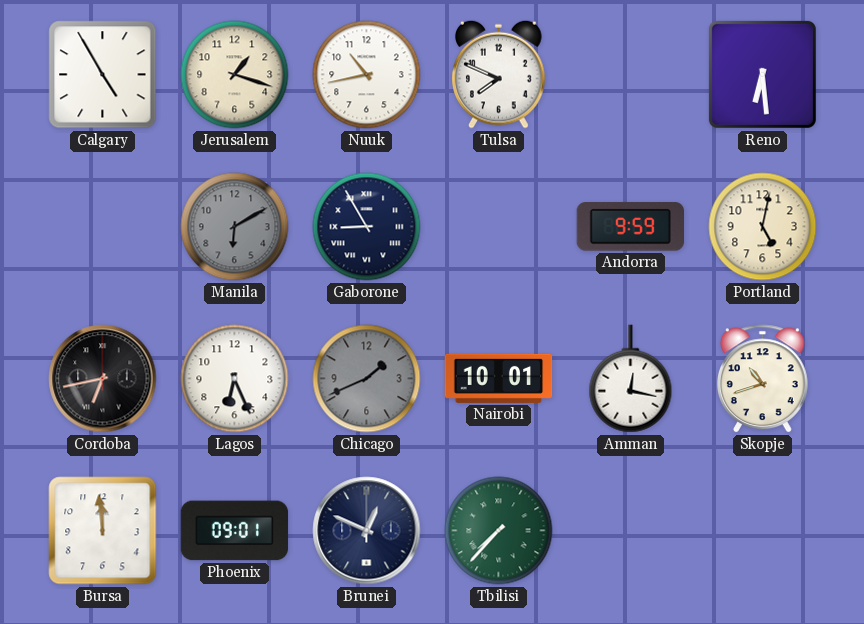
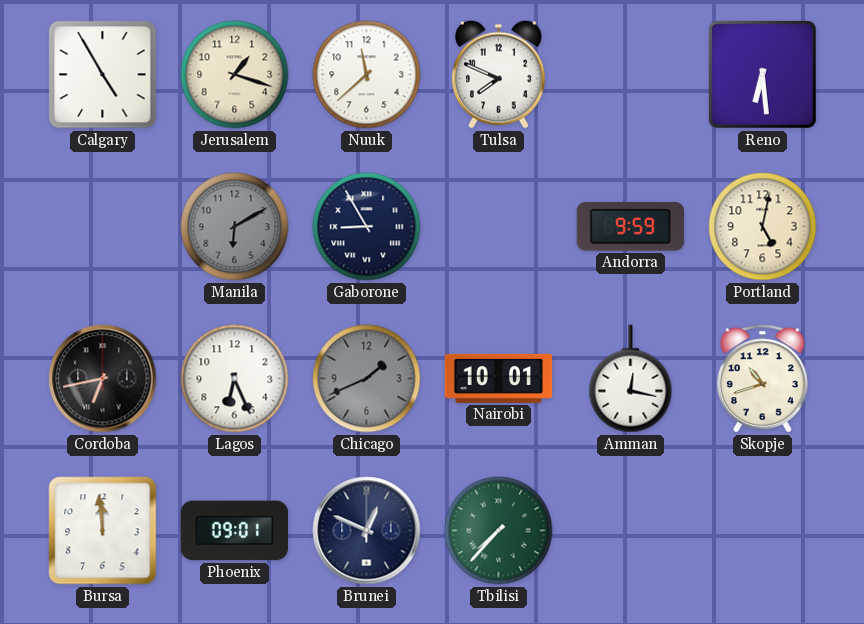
Nuuk: 10:43 -> 11:38 (367, 75)
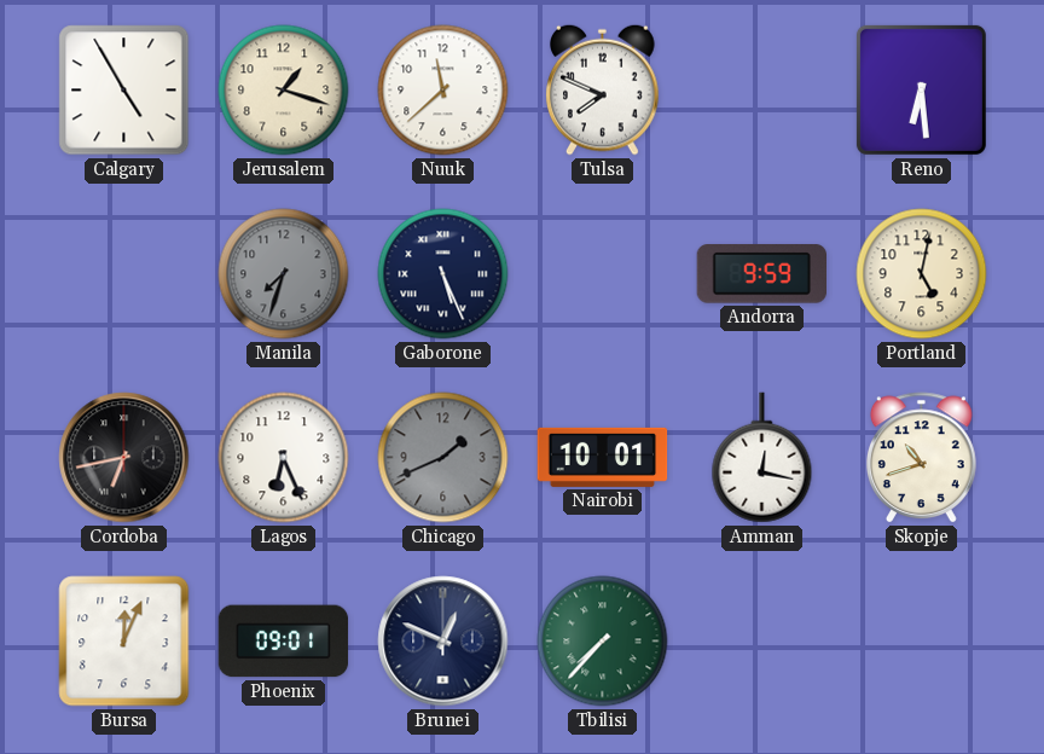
Manila: 6:10 -> 7:33 (284, 274)
Gaborone: 8:55 -> 5:26 (443, 274)
Bursa: 11:59 -> 12:04 (124, 642)
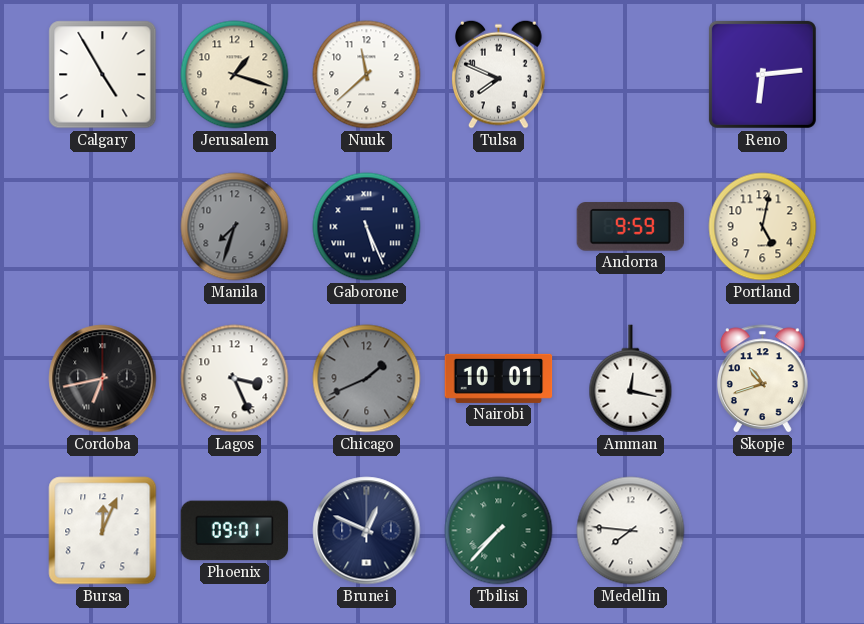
Reno: 6:29 -> 6:14 (762, 74)
Lagos: 6:26 -> 3:26 (235, 379)
Medellin: none -> 7:46 (631, 531)
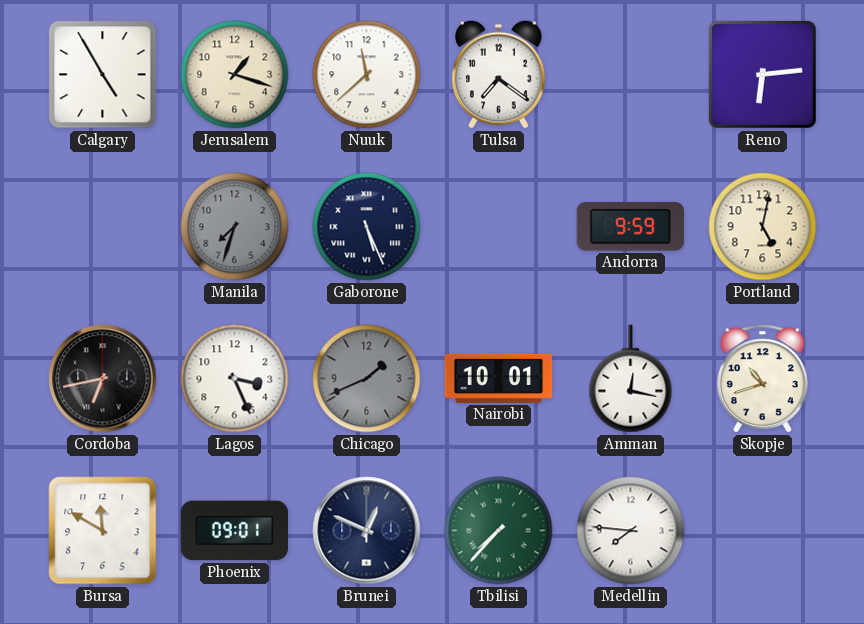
Tulsa: 7:49 -> 7:21 (499, 74)
Bursa: 12:04 -> 11:50 (103, 531)
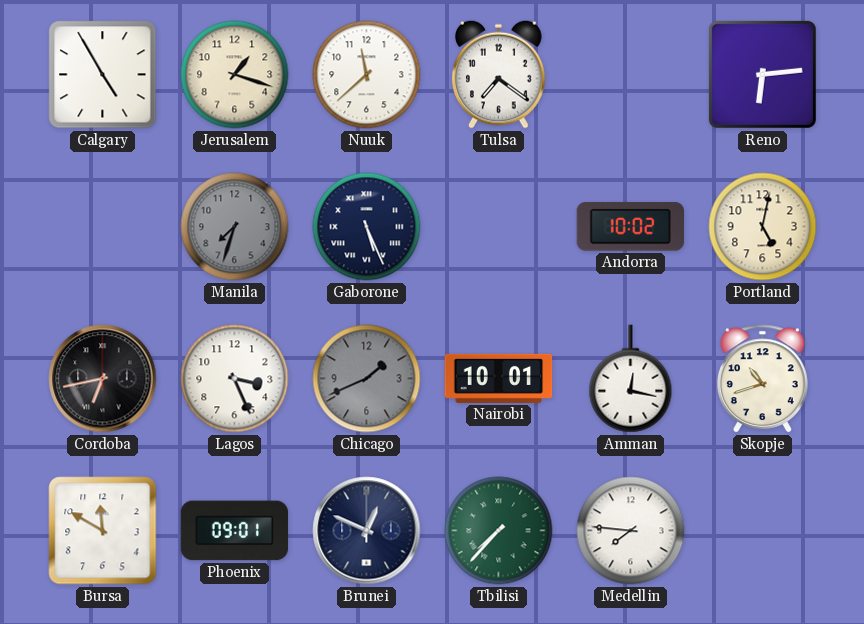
Andorra: 9:59 -> 10:02 (631, 227)
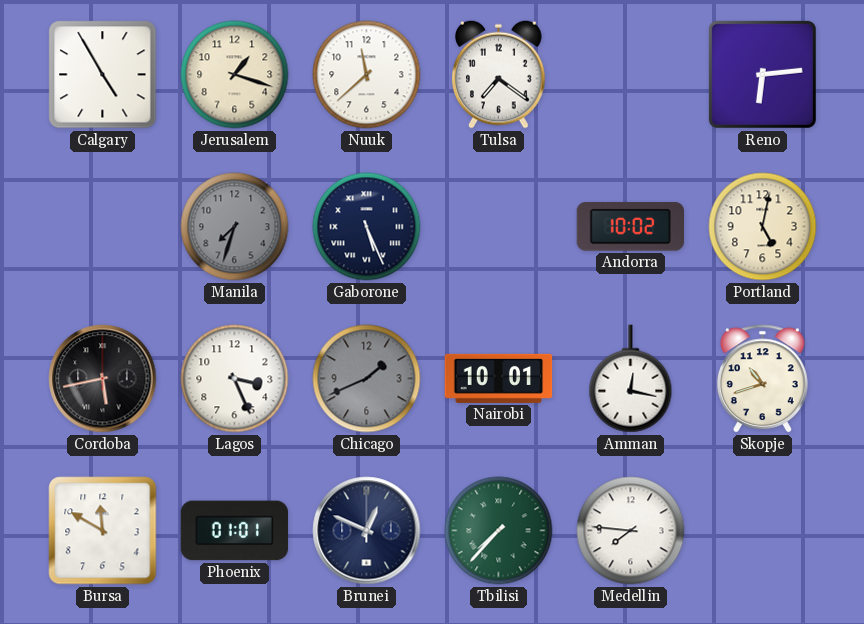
Cordoba: 6:43 -> 5:43 (103, 379)
Phoenix: 09:01 -> 01:01 (235, 531)
